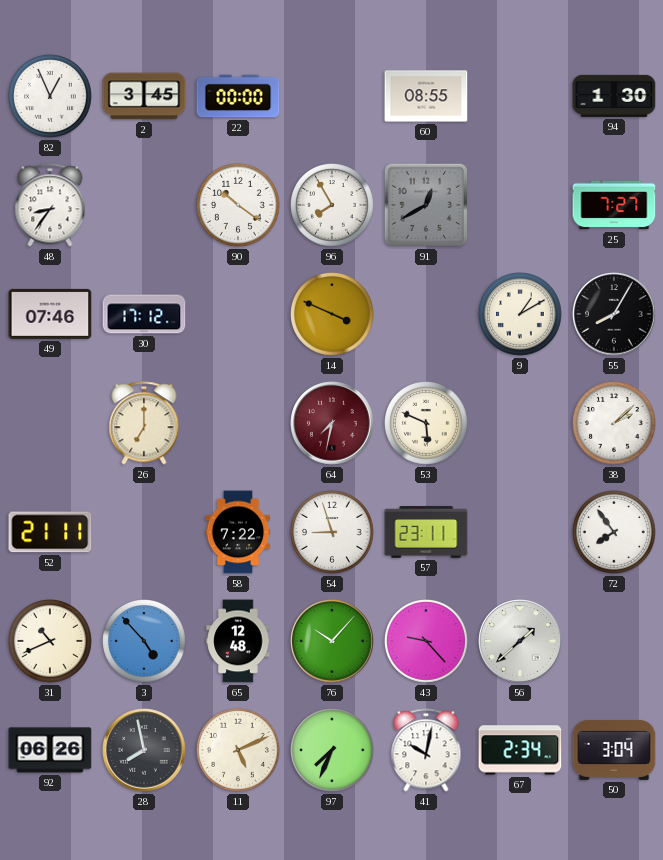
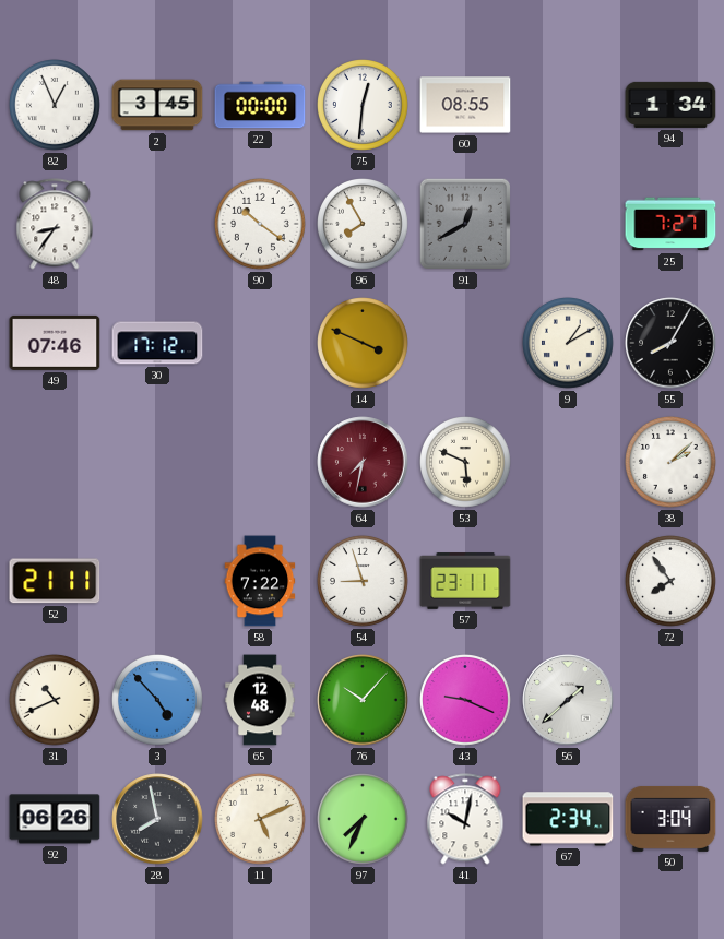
75: none -> 12:31 (364, 106)
94: 1:30 -> 1:34 (670, 105)
26: 7:00 -> none (144, 423)
43: 9:23 -> 9:19 (466, 701)
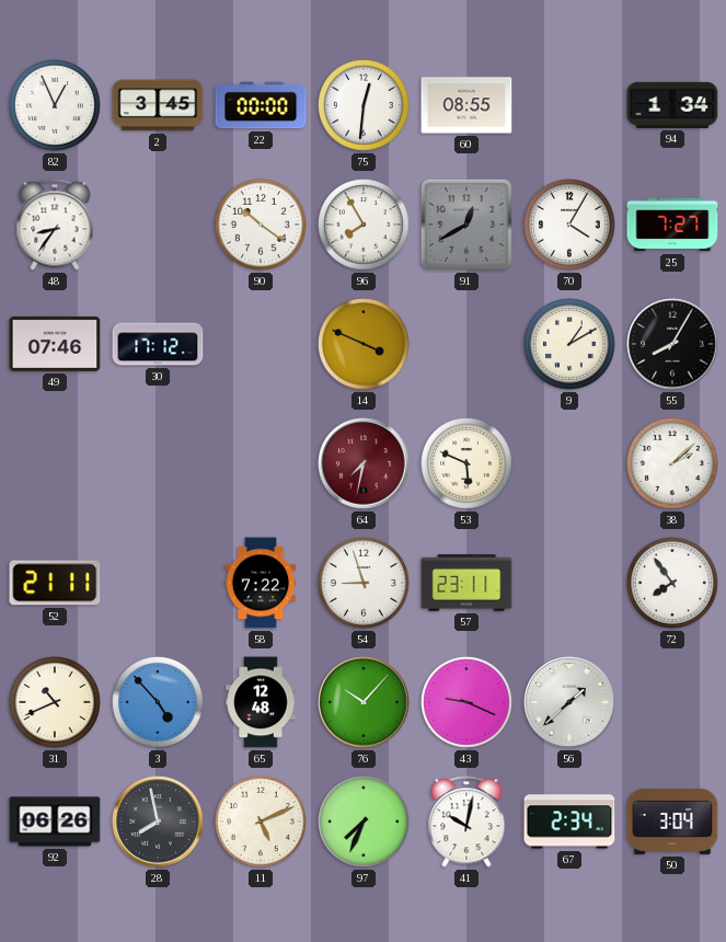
70: none -> 4:05 (571, 226)
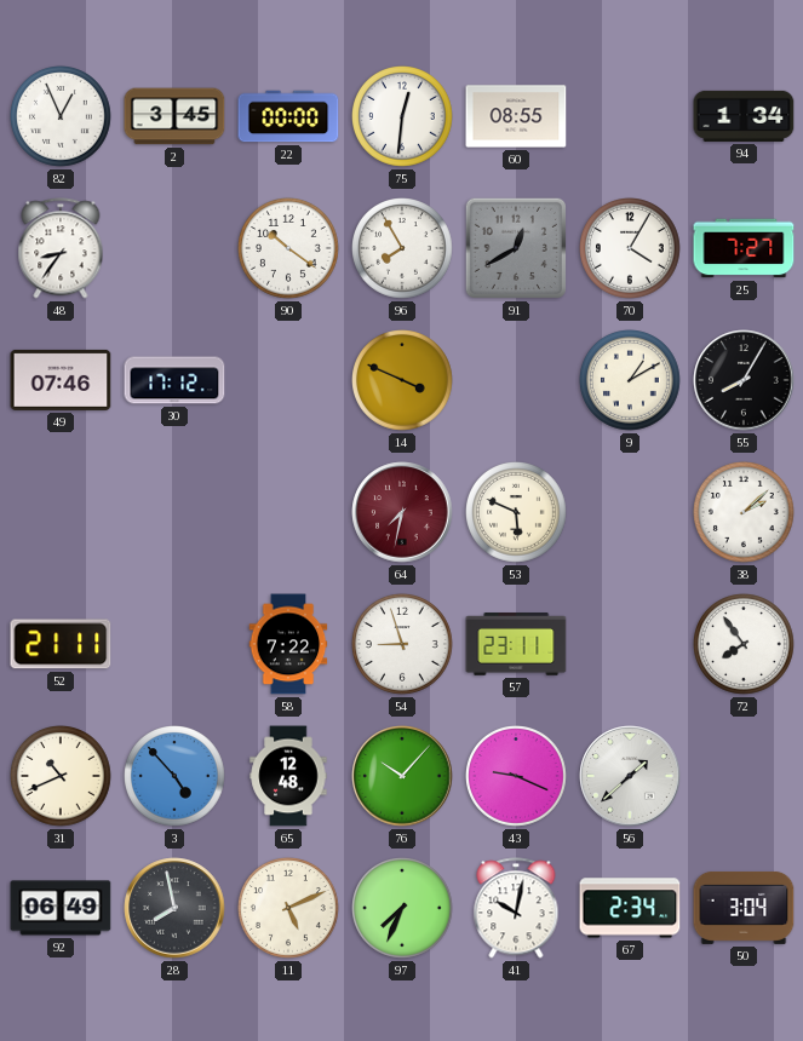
92: 06:26 -> 06:49 (61, 908)
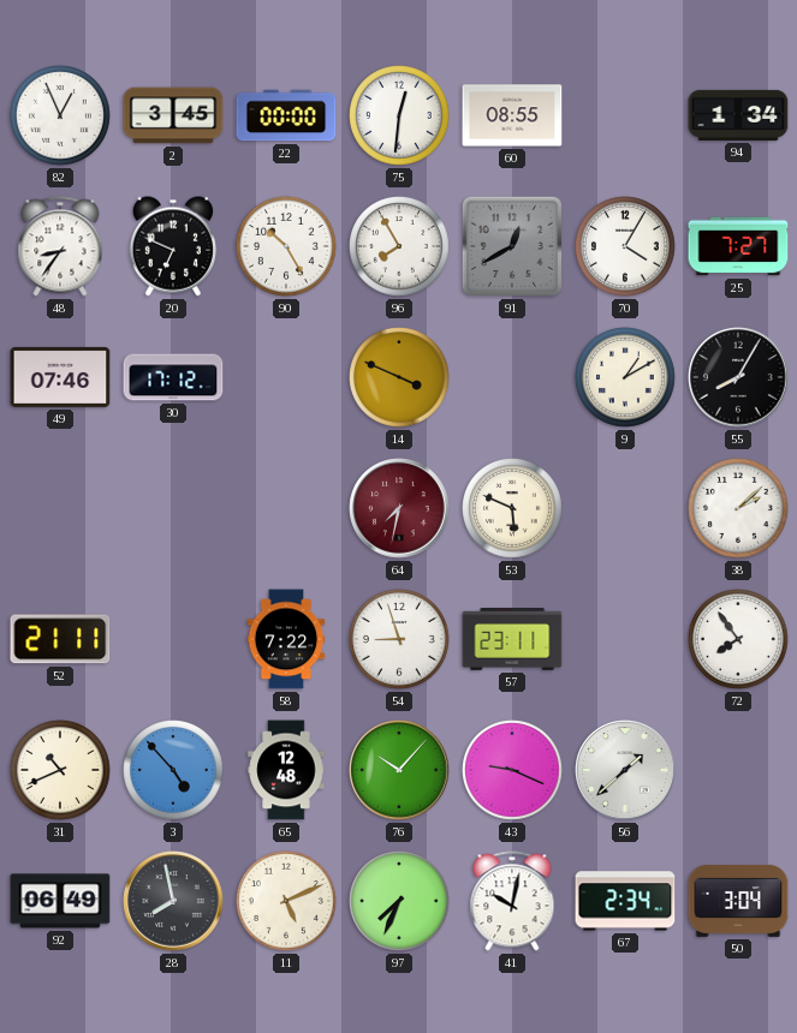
20: none -> 6:49 (173, 246)
90: 10:21 -> 10:25 (287, 247)
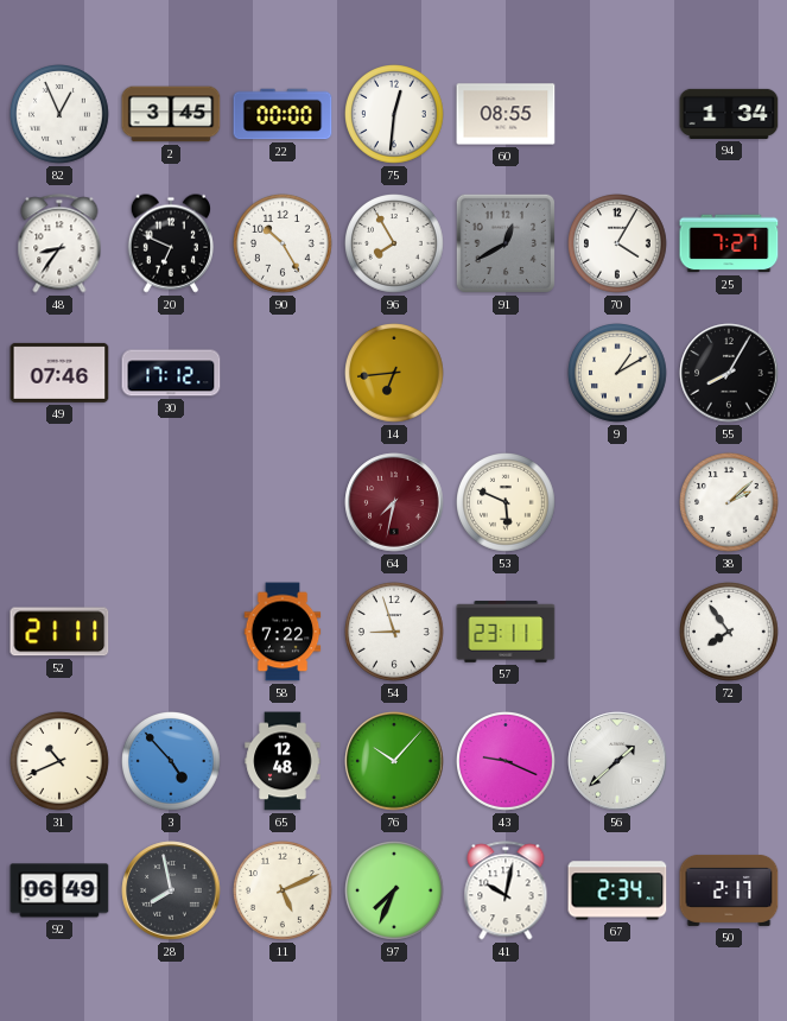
14: 3:49 -> 6:44 (395, 374)
50: 3:04 -> 2:17 (729, 890)
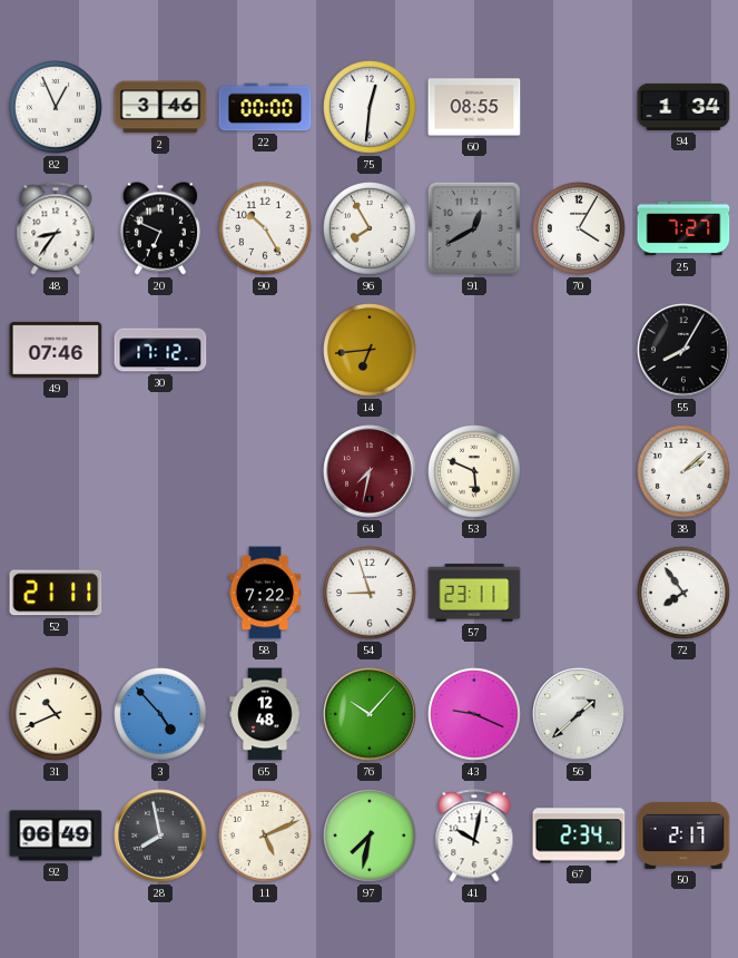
2: 3:45 -> 3:46 (160, 107)
9: 1:10 -> none (618, 374)
97: 7:34 -> 7:32 (371, 837)
